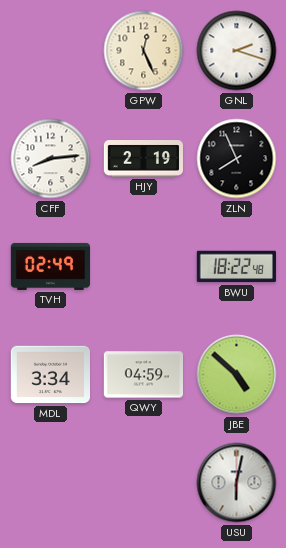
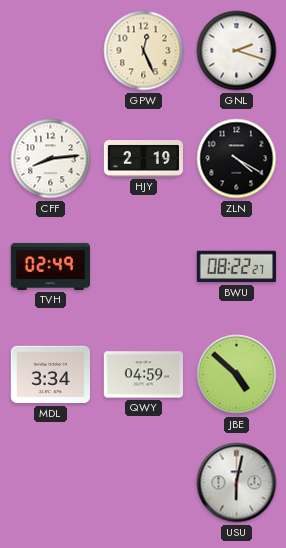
ZLN: 7:56 -> 4:20 (237, 159)
BWU: 18:22 -> 08:22 (236, 267)
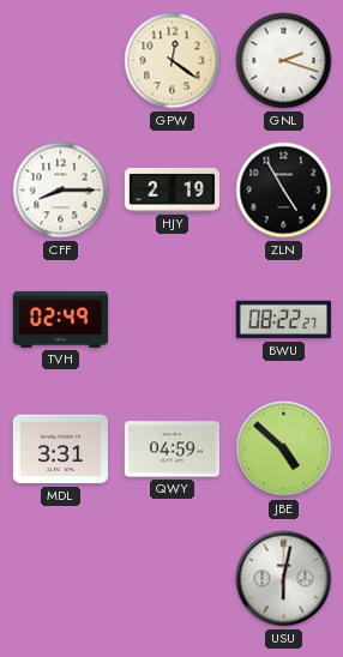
GPW: 12:26 -> 12:21 (173, 61)
CFF: 8:14 -> 8:15 (61, 191)
ZLN: 4:20 -> 4:55 (284, 191)
MDL: 3:34 -> 3:31 (60, 450)
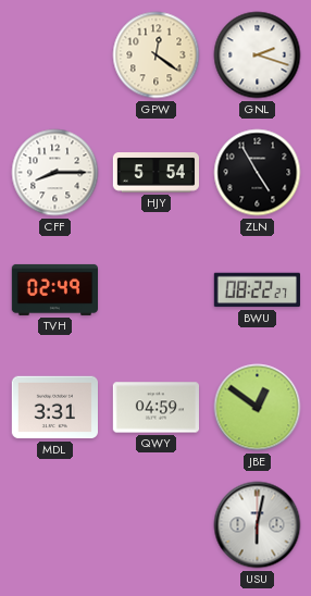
HJY: 2:19 -> 5:54 (155, 173)
JBE: 4:52 -> 12:51 (258, 408)
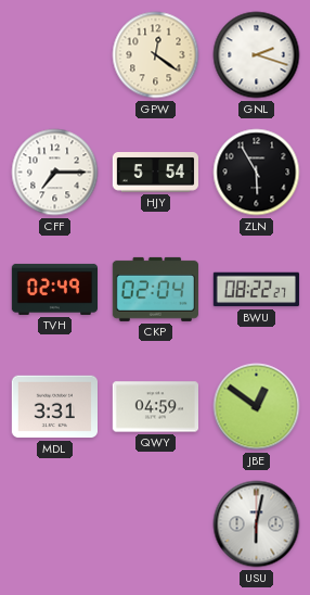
CFF: 8:15 -> 7:15 (55, 173)
ZLN: 4:55 -> 5:55 (257, 173)
CKP: none -> 02:04 (155, 289)
